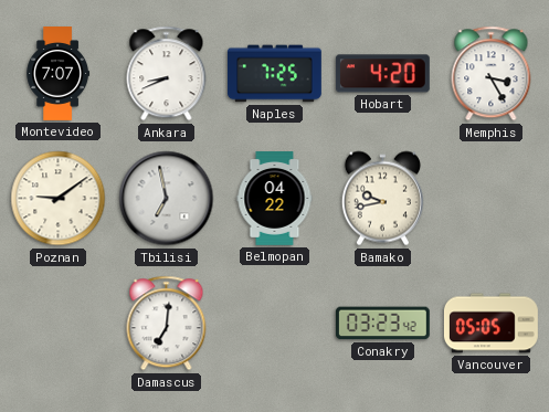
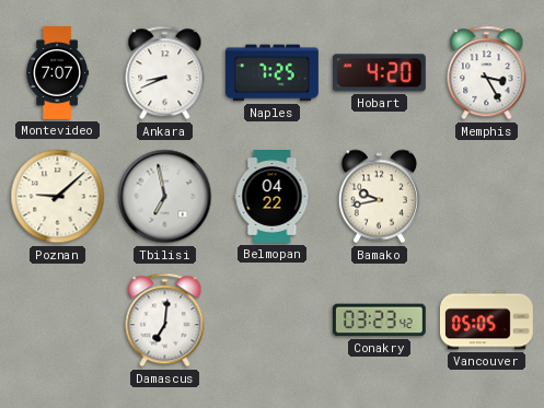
Poznan: 9:09 -> 9:08 (58, 197)
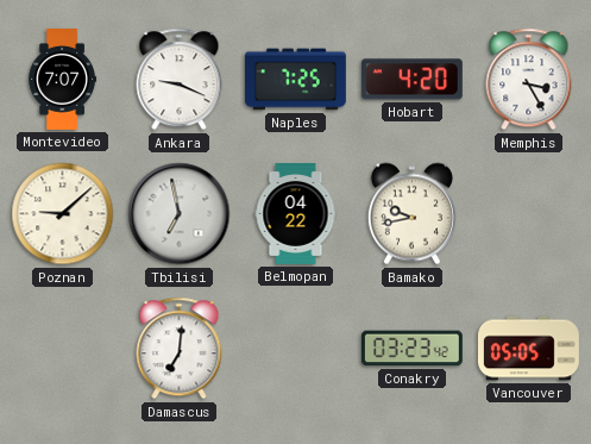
Ankara: 8:41 -> 9:19 (180, 80)
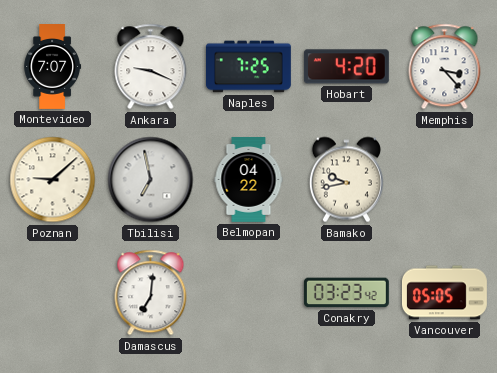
Memphis: 3:25 -> 3:23 (445, 67)
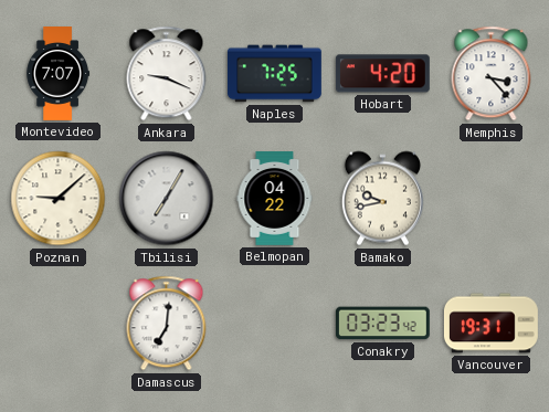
Tbilisi: 6:58 -> 7:05 (167, 199)
Vancouver: 05:05 -> 19:31 (490, 324)
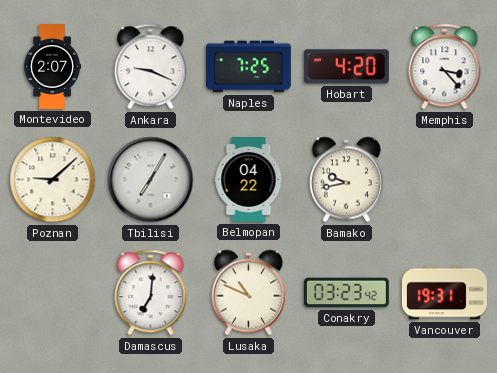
Montevideo: 7:07 -> 2:07 (53, 67)
Lusaka: none -> 10:49 (248, 293)
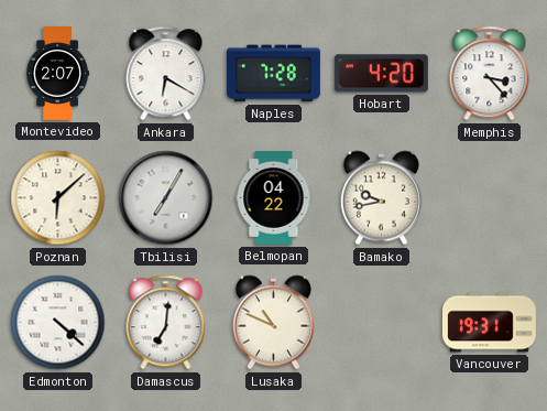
Ankara: 9:19 -> 6:20 (166, 74)
Naples: 7:25 -> 7:28 (273, 74)
Poznan: 9:08 -> 6:08 (58, 198)
Edmonton: none -> 4:22 (58, 323)
Conakry: 03:23 -> none (346, 293)
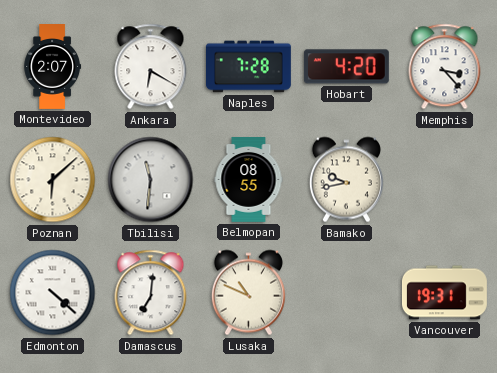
Tbilisi: 7:05 -> 11:31 (151, 180)
Belmopan: 04:22 -> 08:55 (249, 180)
